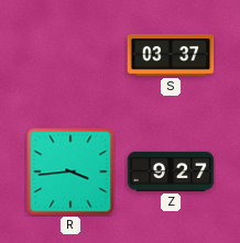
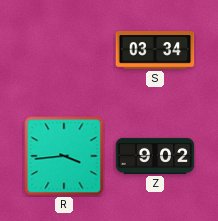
S: 03:37 -> 03:34 (155, 51)
Z: 9:27 -> 9:02 (155, 156)
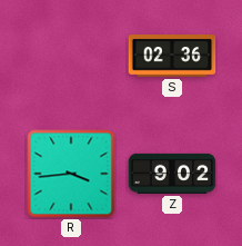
S: 03:34 -> 02:36 (172, 57)
